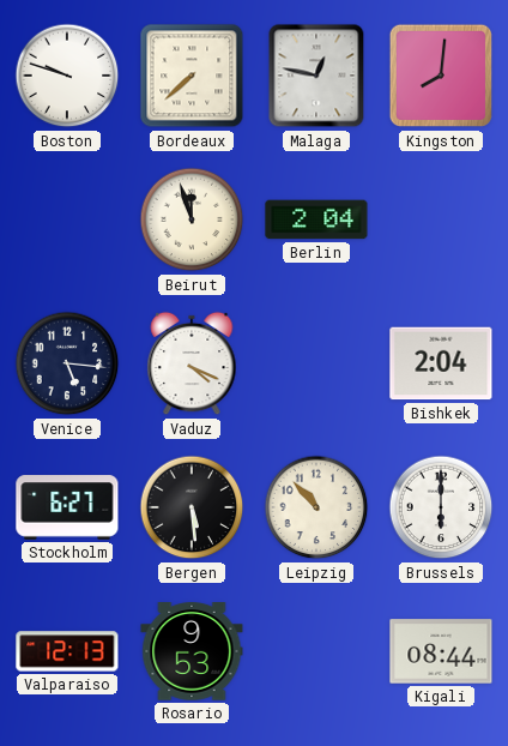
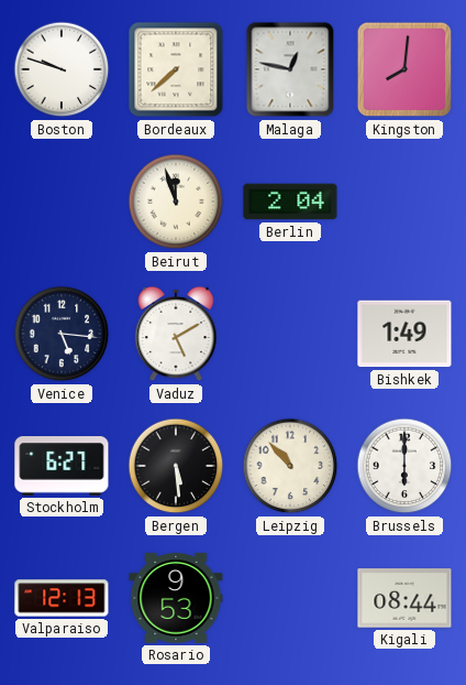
Vaduz: 4:19 -> 5:10 (176, 334)
Bishkek: 2:04 -> 1:49 (404, 334)
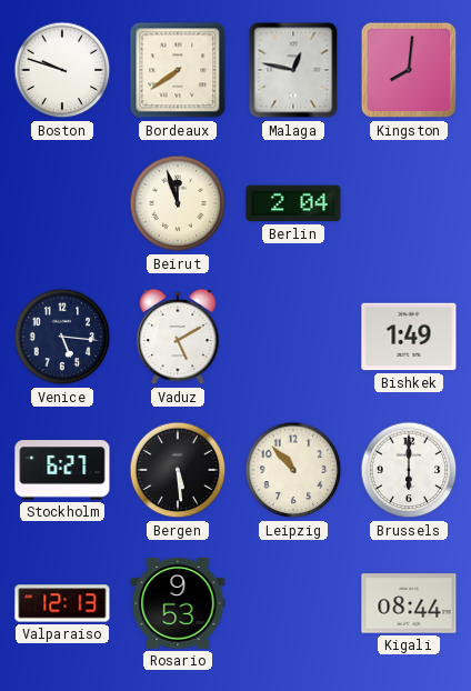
Bordeaux: 7:38 -> 7:39 (178, 70)
